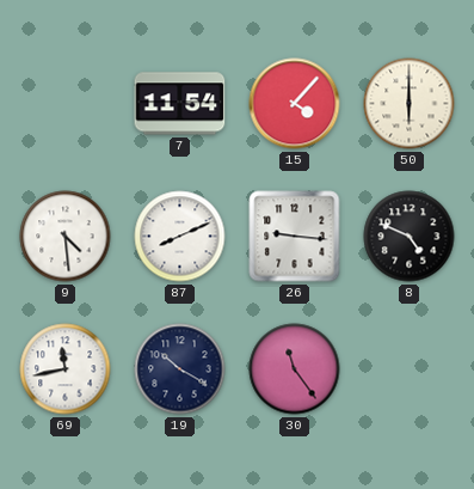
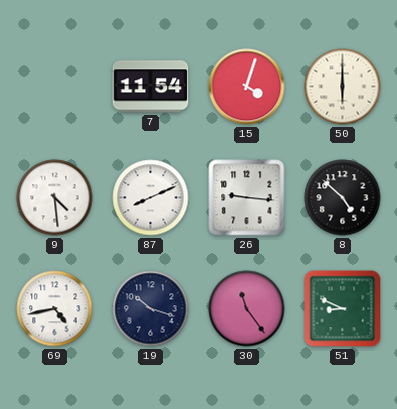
15: 4:07 -> 4:03 (247, 87)
8: 4:49 -> 4:52 (343, 198)
69: 11:43 -> 4:43 (55, 309)
19: 10:20 -> 10:18 (151, 309)
51: none -> 8:49 (343, 309)
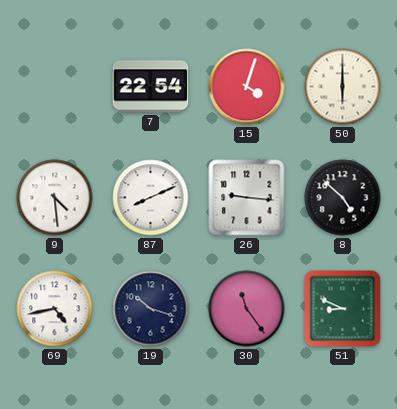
7: 11:54 -> 22:54 (151, 87)
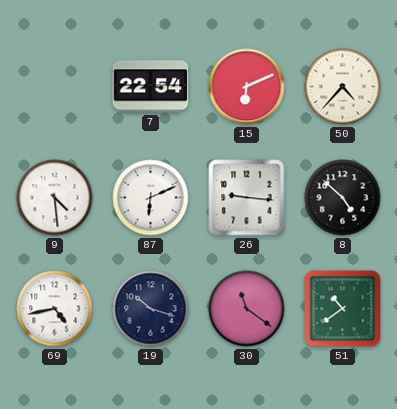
15: 4:03 -> 6:11 (247, 87)
50: 6:00 -> 4:37 (343, 87)
87: 8:11 -> 6:11 (151, 198)
30: 11:24 -> 11:21 (247, 309)
51: 8:49 -> 10:39 (343, 309)
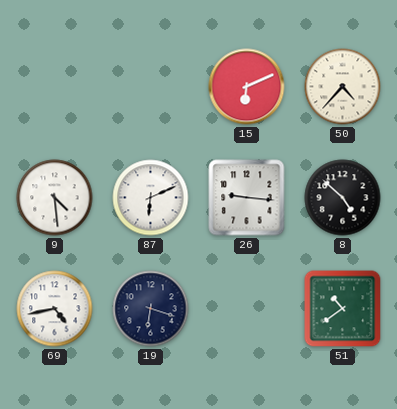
7: 22:54 -> none (151, 87)
19: 10:18 -> 6:18 (151, 309)
30: 11:21 -> none (247, 309)
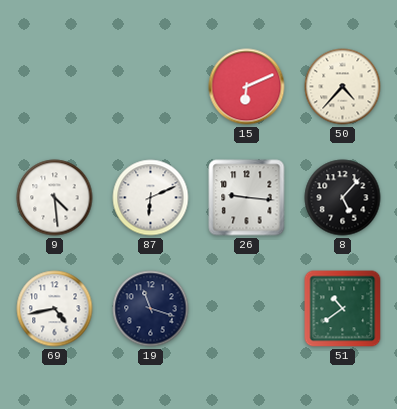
8: 4:52 -> 5:07 (343, 198)
19: 6:18 -> 11:18 (151, 309)
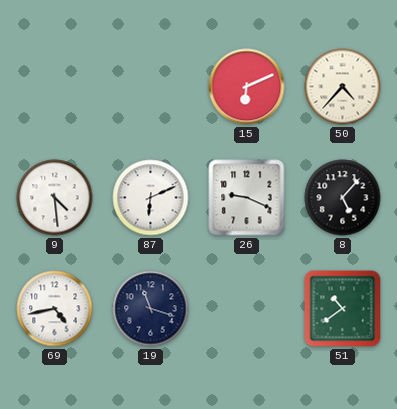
26: 9:16 -> 9:19 (247, 198)
